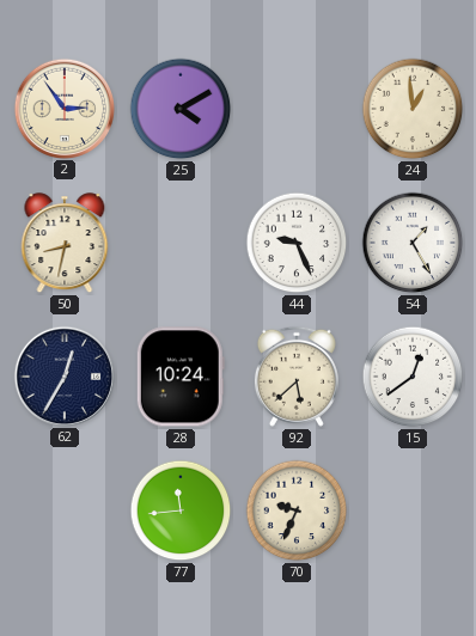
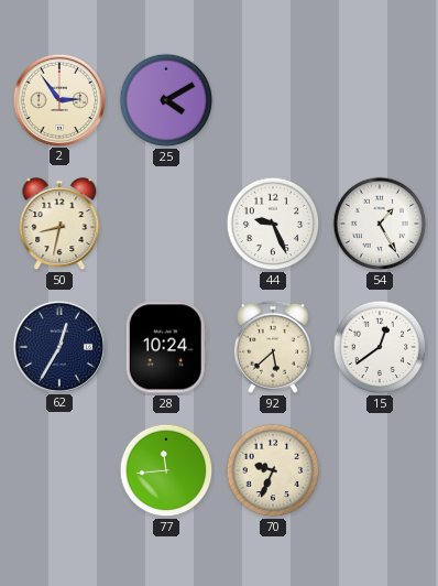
24: 12:59 -> none (413, 109)
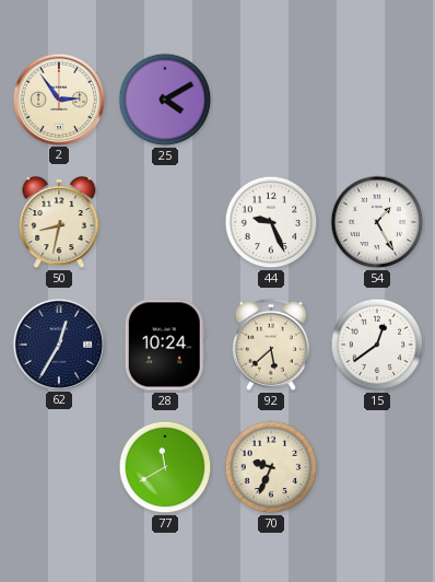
77: 11:44 -> 11:40 (165, 467)
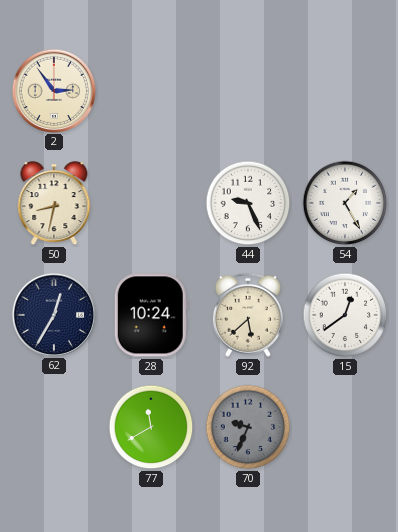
25: 4:10 -> none (165, 100)
70 dial: cream -> grey (248, 427)
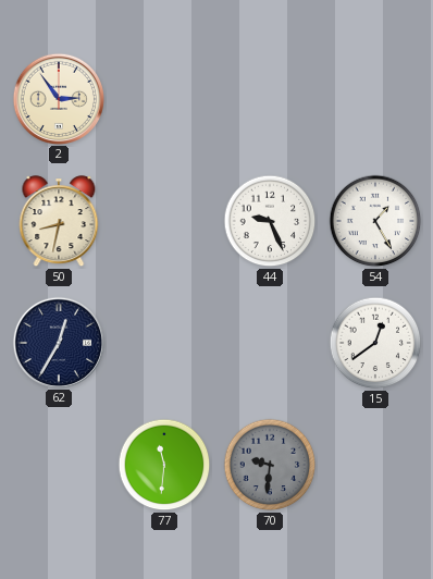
28: 10:24 -> none (151, 315)
92: 5:38 -> none (248, 315)
77: 11:40 -> 11:31 (164, 465)
70: 9:34 -> 9:31 (270, 465)
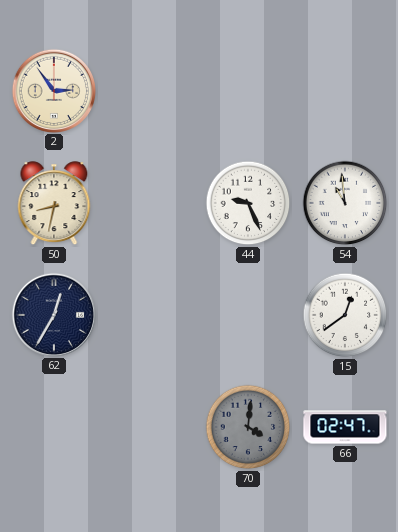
54: 1:25 -> 10:59 (345, 203)
77: 11:31 -> none (164, 465)
70: 9:31 -> 4:01 (248, 427)
66: none -> 02:47 (345, 427)
